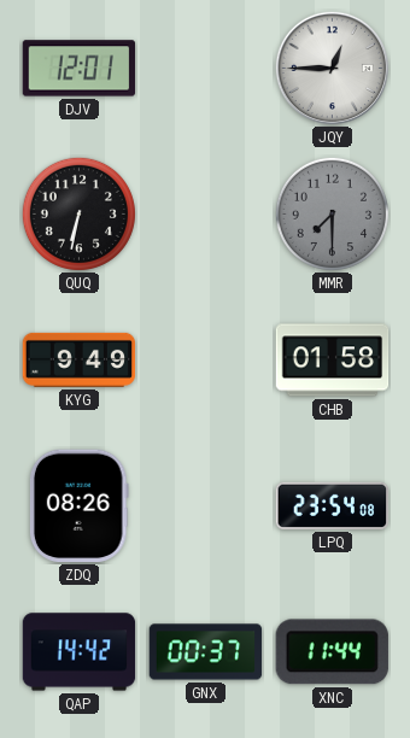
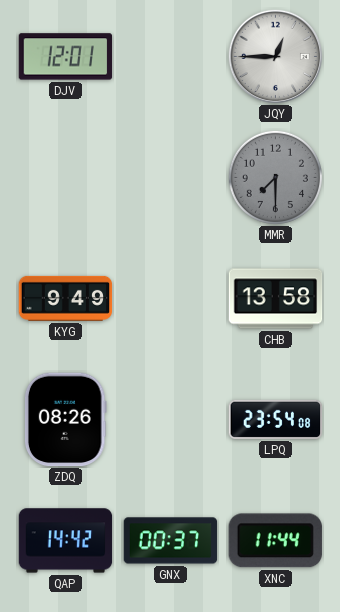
QUQ: 6:32 -> none (78, 213)
CHB: 01:58 -> 13:58 (276, 299)
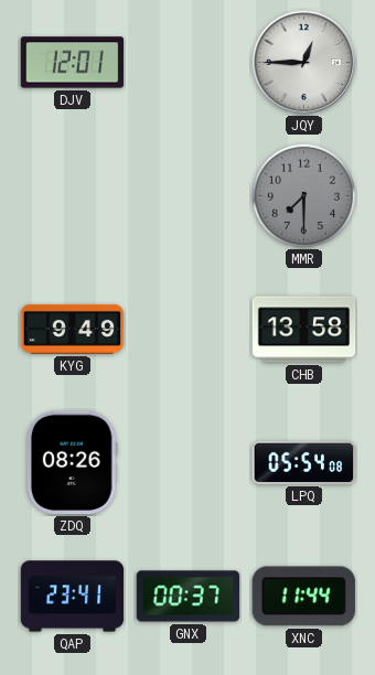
LPQ: 23:54 -> 05:54 (304, 462)
QAP: 14:42 -> 23:41 (73, 597)
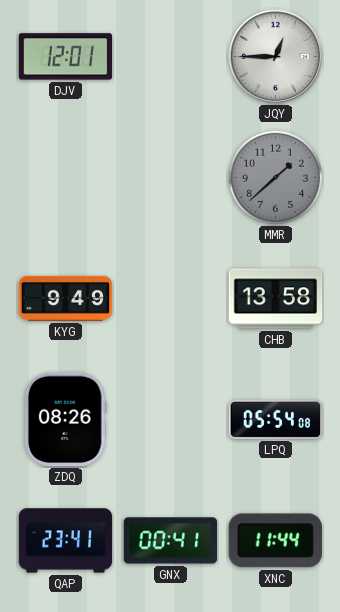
MMR: 7:30 -> 1:38 (275, 177)
GNX: 00:37 -> 00:41 (171, 541)
